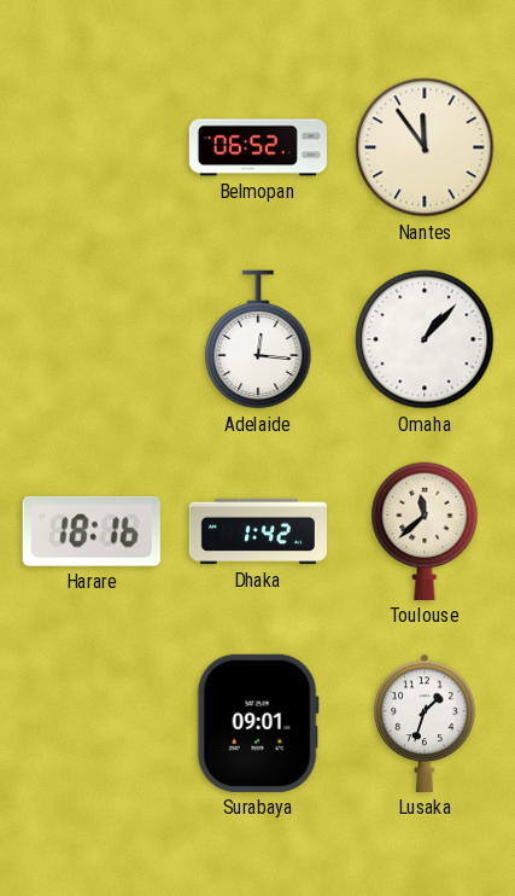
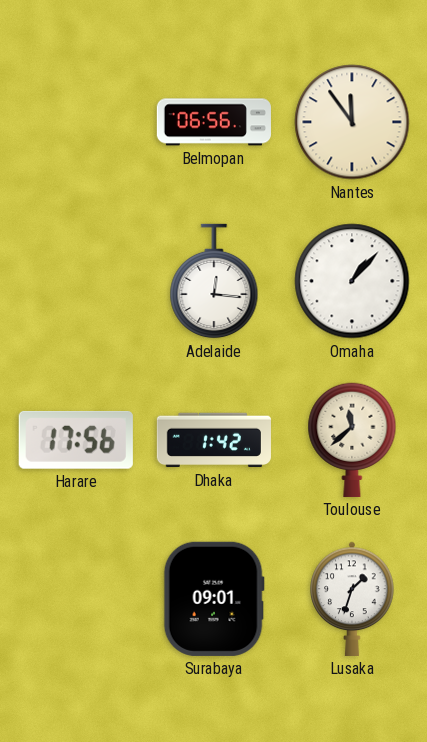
Belmopan: 06:52 -> 06:56 (214, 122)
Harare: 18:16 -> 17:56 (76, 440)
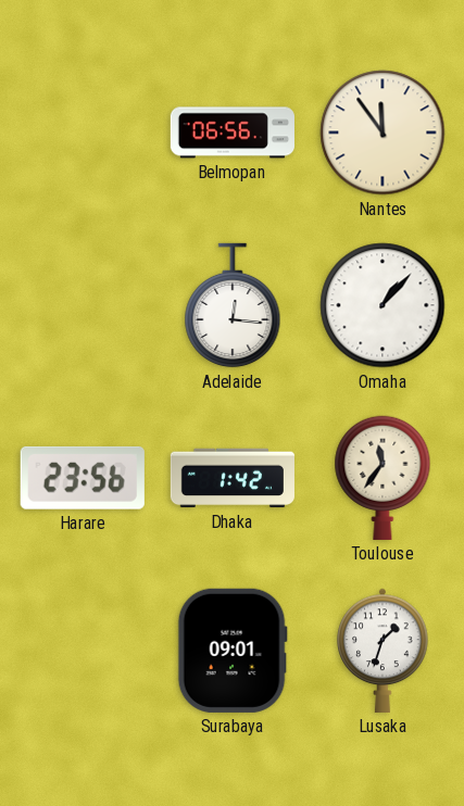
Harare: 17:56 -> 23:56 (83, 478)
Toulouse: 11:38 -> 11:36 (383, 478)
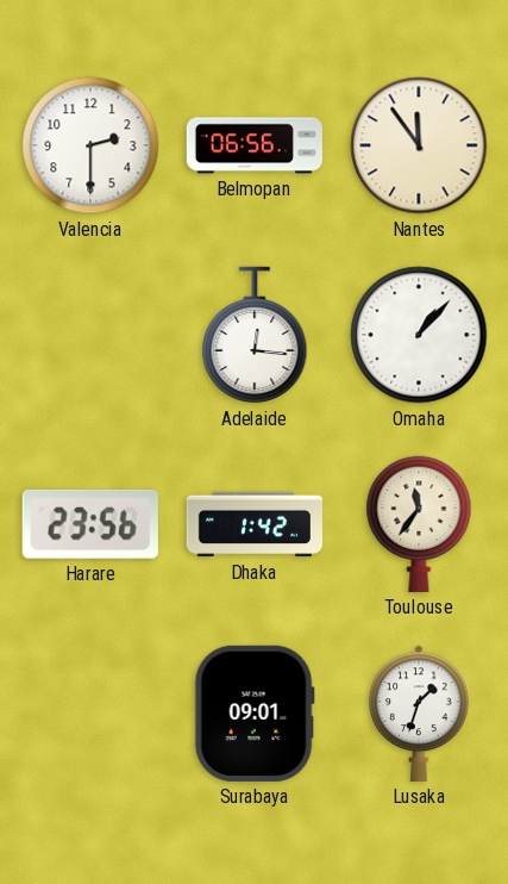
Valencia: none -> 2:30 (90, 145)
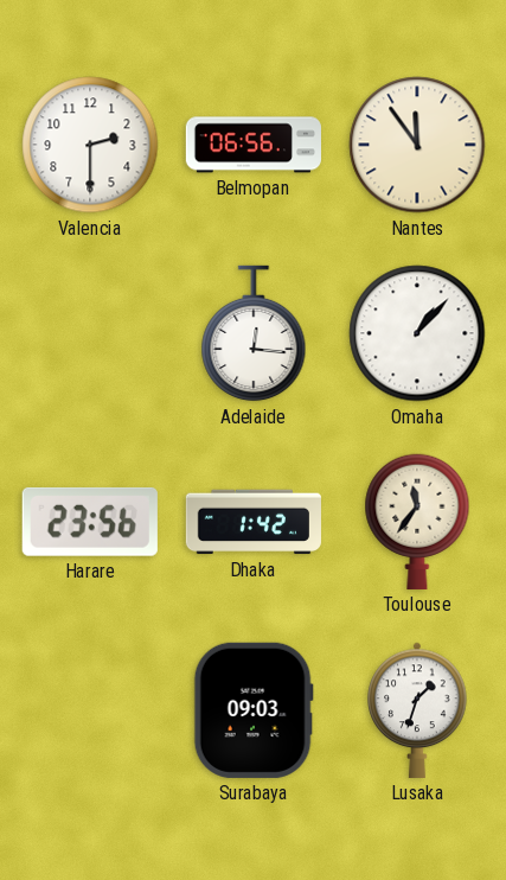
Surabaya: 09:01 -> 09:03 (254, 710)
